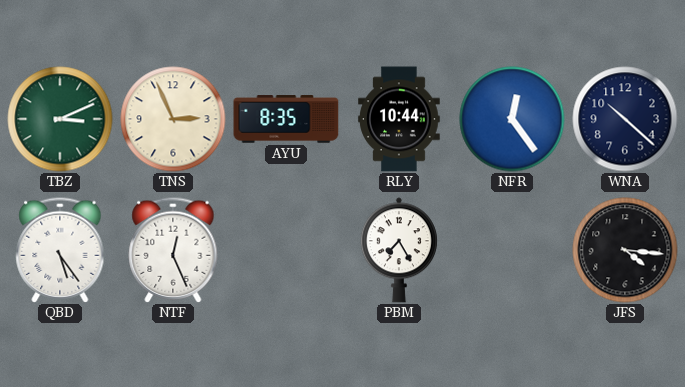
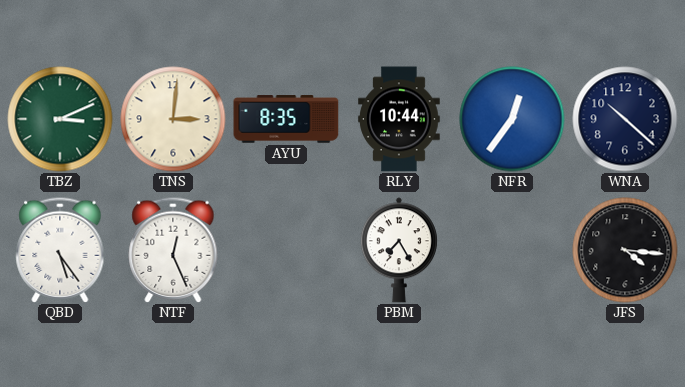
TNS: 2:56 -> 3:01 (173, 119)
NFR: 12:24 -> 12:36 (512, 119)
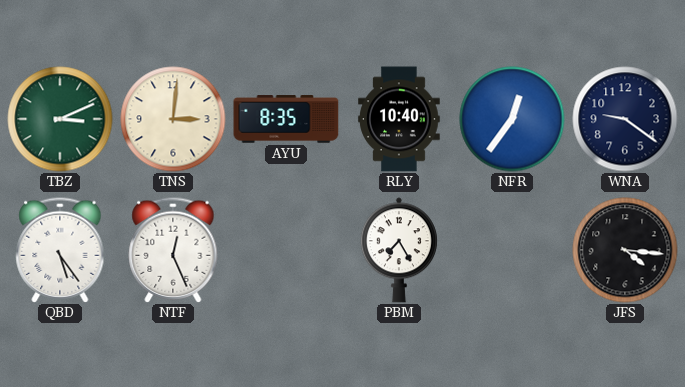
RLY: 10:44 -> 10:40 (399, 119)
WNA: 10:22 -> 9:21 (625, 119)
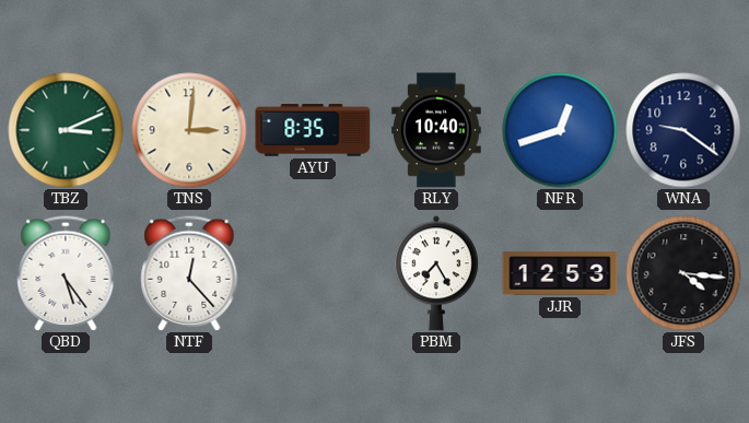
NFR: 12:36 -> 12:42 (560, 130)
NTF: 12:26 -> 12:23 (189, 273)
JJR: none -> 12:53 (560, 273)
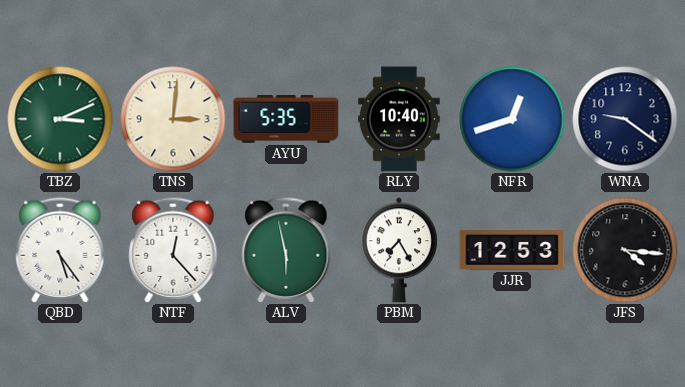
AYU: 8:35 -> 5:35 (286, 119)
ALV: none -> 5:58 (286, 250)
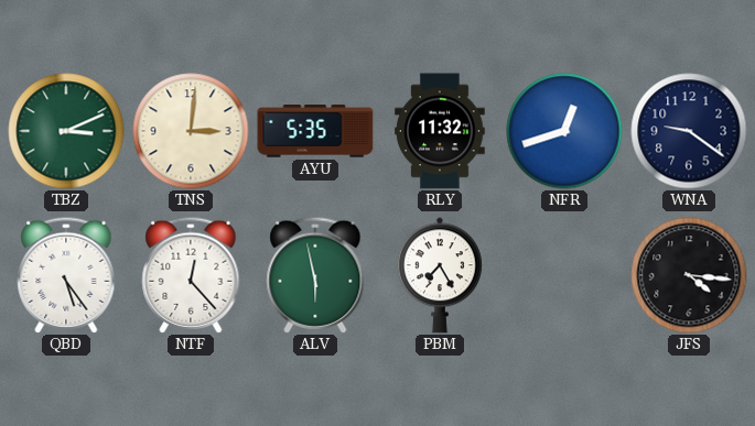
RLY: 10:40 -> 11:32 (440, 131)
JJR: 12:53 -> none (512, 250)
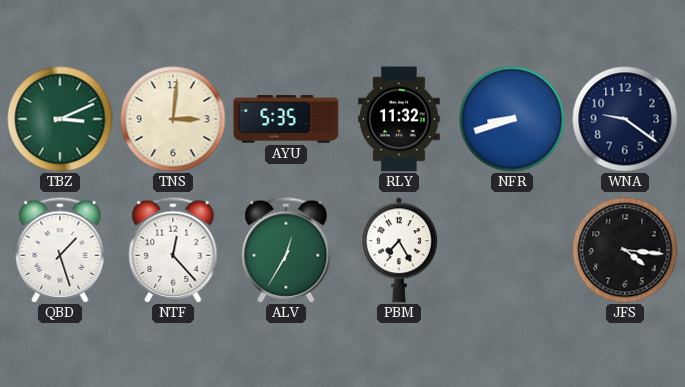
NFR: 12:42 -> 8:42 (512, 119)
QBD: 5:24 -> 1:27 (60, 250)
ALV: 5:58 -> 12:35 (286, 250)
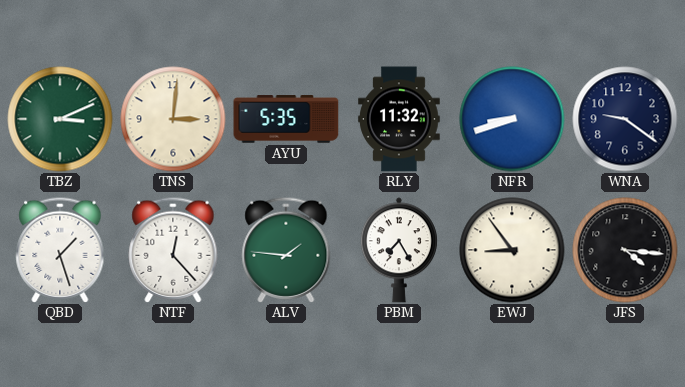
ALV: 12:35 -> 1:46 (286, 250)
EWJ: none -> 8:54 (512, 250)
